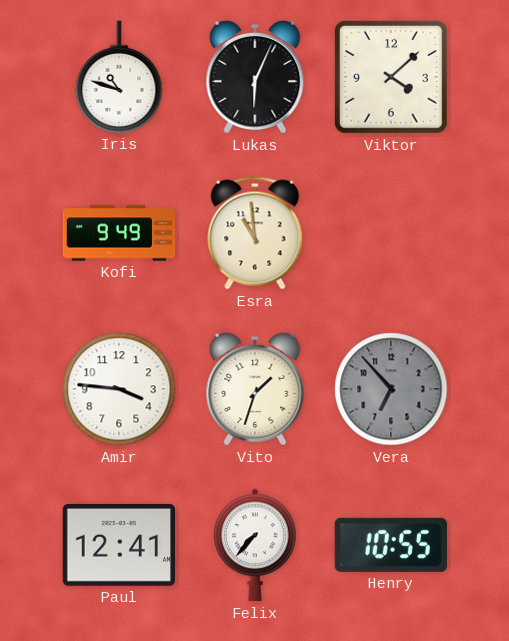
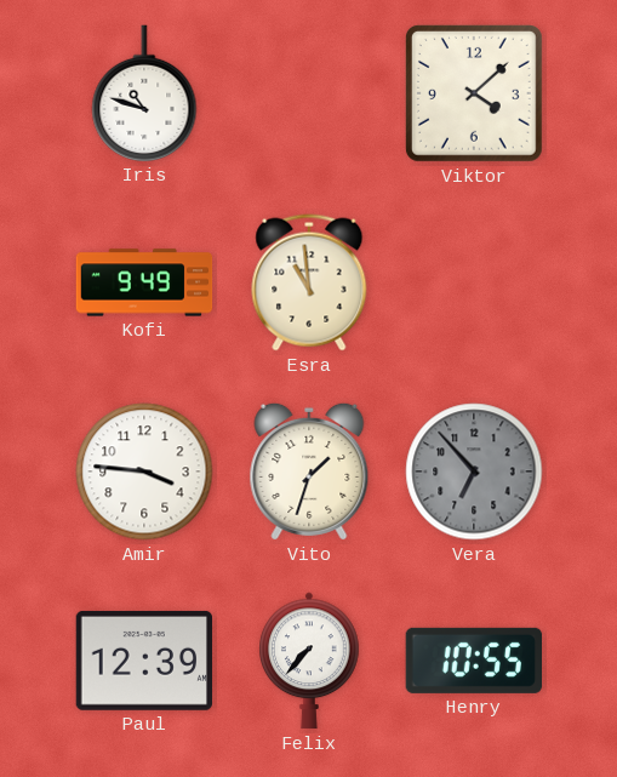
Lukas: 6:04 -> none (255, 77)
Paul: 12:41 -> 12:39 (143, 661)
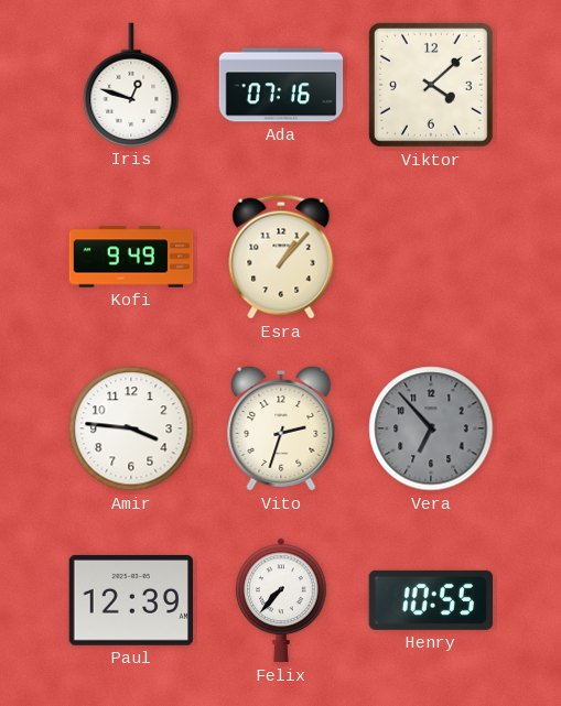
Iris: 10:48 -> 12:48 (131, 85)
Ada: none -> 07:16 (281, 85)
Esra: 10:59 -> 1:07 (281, 257)
Vito: 1:33 -> 2:33 (281, 428)
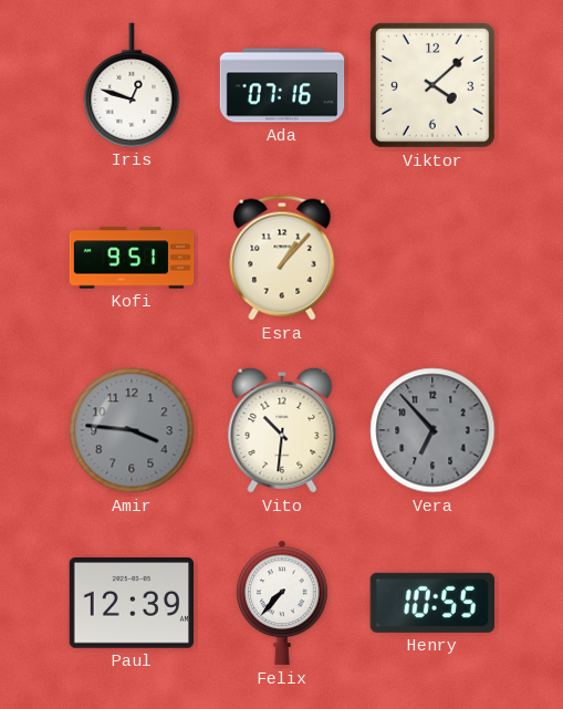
Kofi: 9:49 -> 9:51 (132, 258)
Amir dial: white -> grey (132, 430)
Vito: 2:33 -> 10:31 (282, 430)
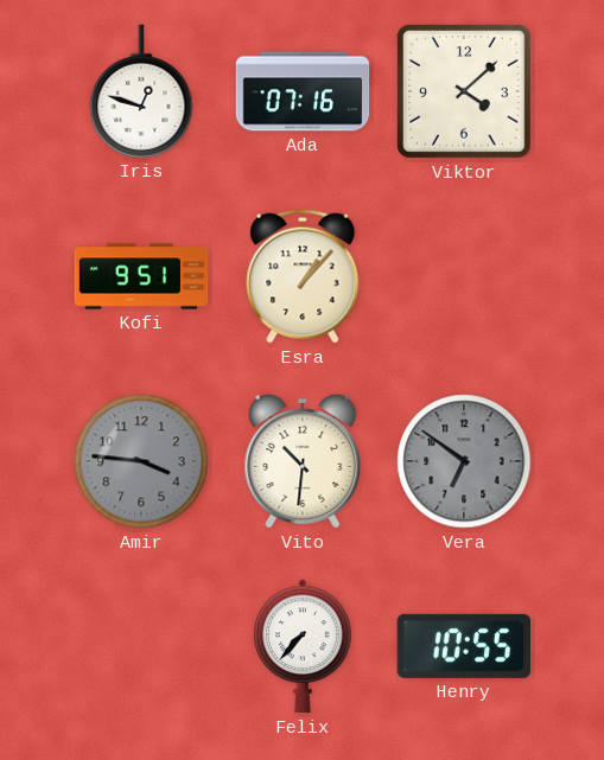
Vera: 6:53 -> 6:51 (464, 461)
Paul: 12:39 -> none (131, 603)
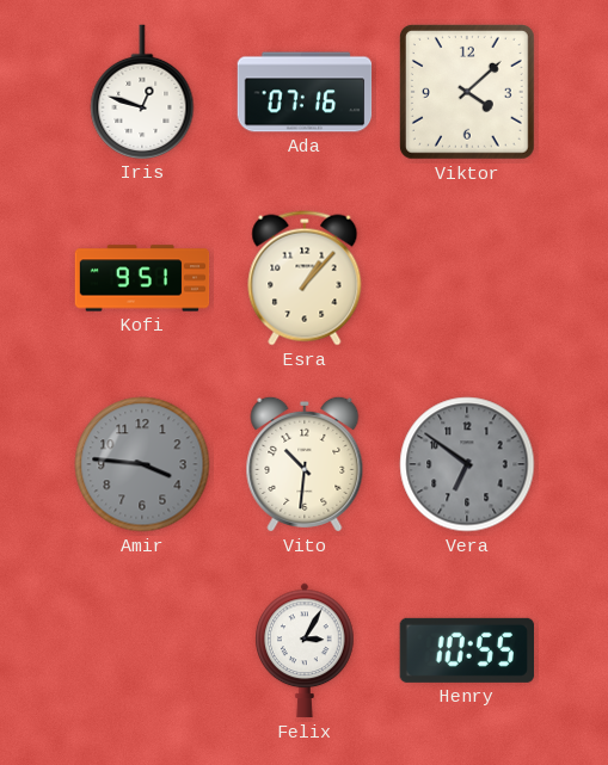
Felix: 7:37 -> 3:05 (305, 650)
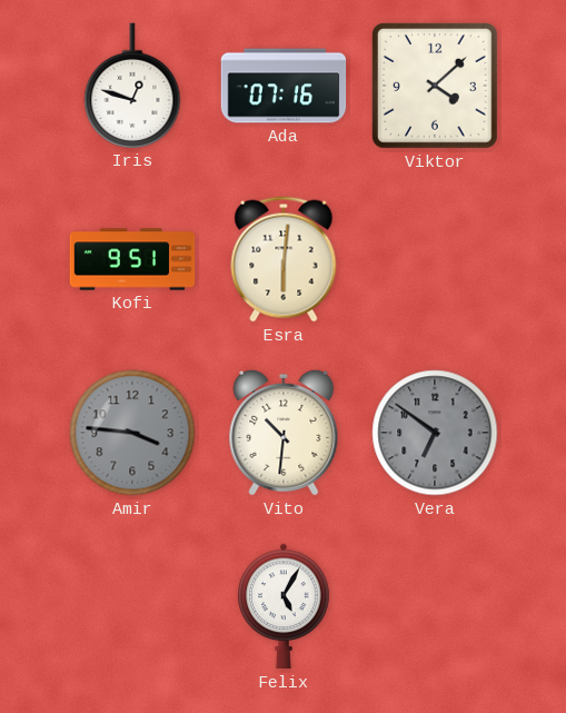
Esra: 1:07 -> 6:01 (284, 259)
Felix: 3:05 -> 5:05 (284, 606)
Henry: 10:55 -> none (466, 650)
